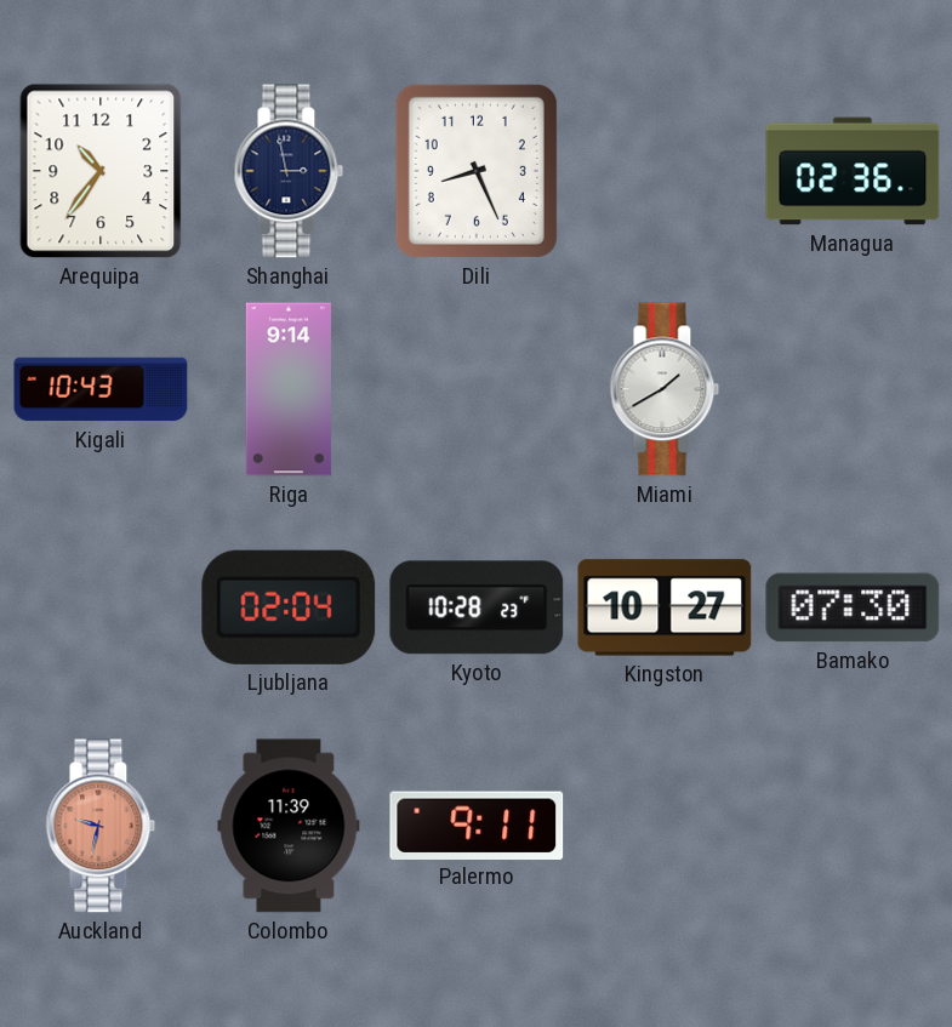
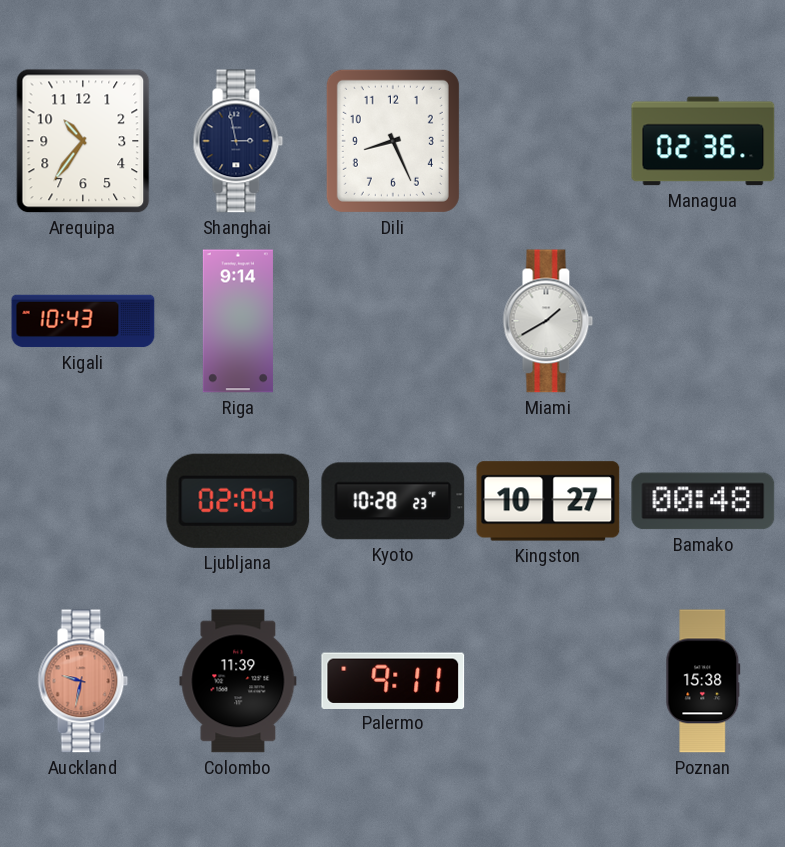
Bamako: 07:30 -> 00:48 (703, 501)
Poznan: none -> 15:38 (703, 681)
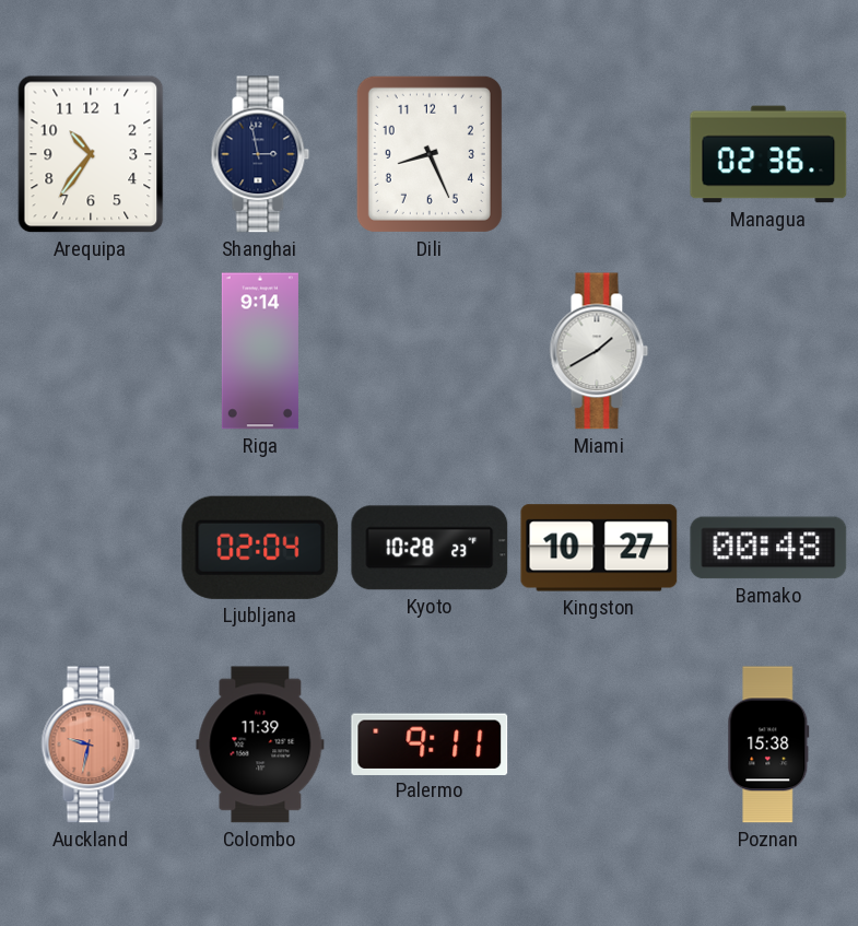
Kigali: 10:43 -> none (83, 321)
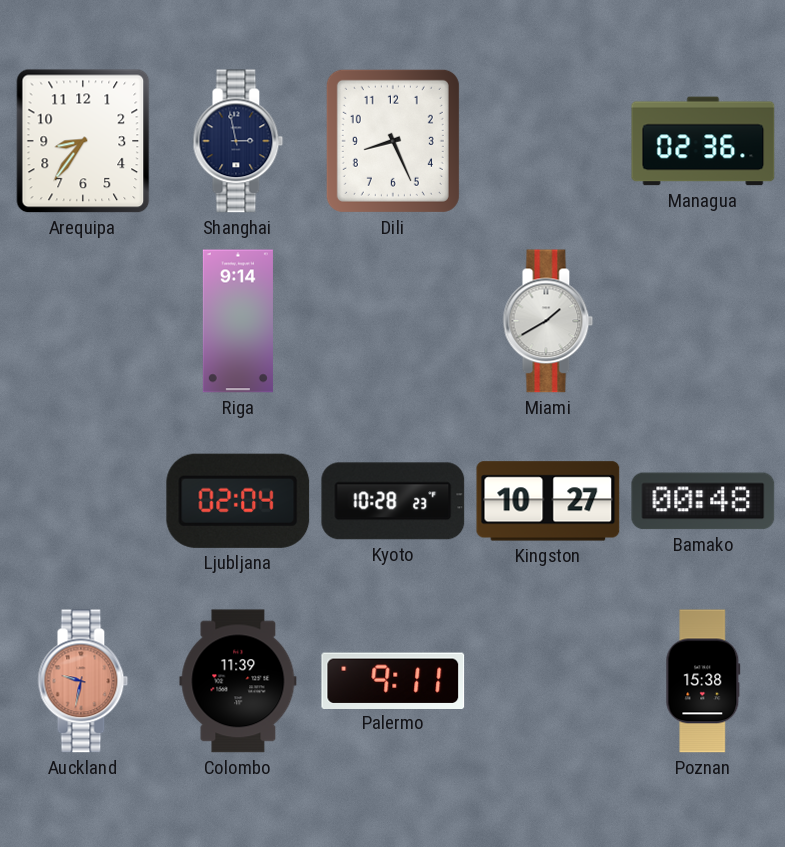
Arequipa: 10:36 -> 8:36 (83, 141)
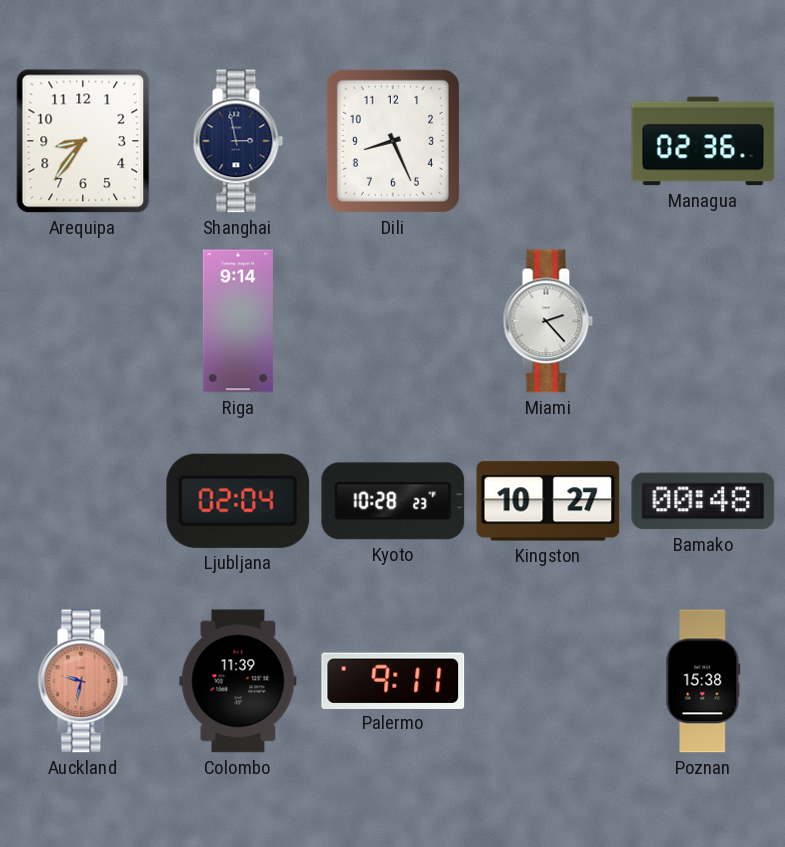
Miami: 1:40 -> 2:23 (548, 321)
